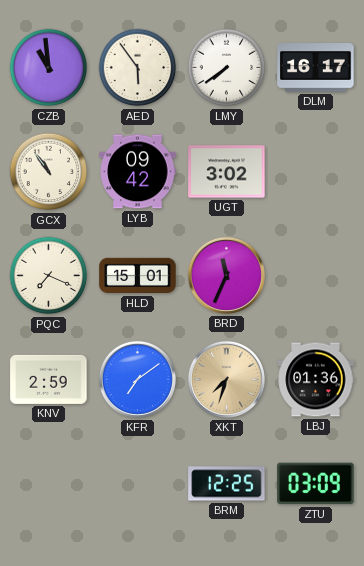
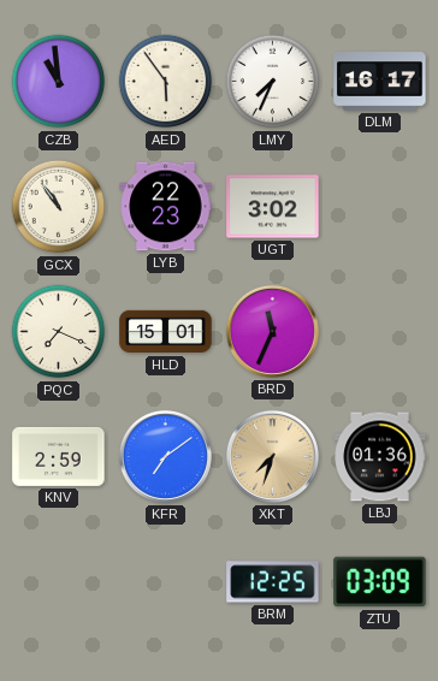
LMY: 7:39 -> 7:34 (273, 82)
LYB: 09:42 -> 22:23 (166, 207)
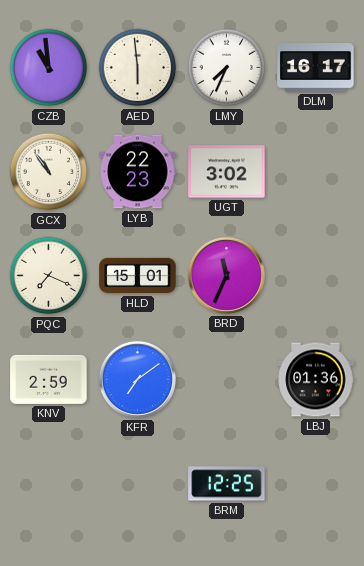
AED: 5:54 -> 5:59 (138, 68)
XKT: 7:33 -> none (272, 456)
ZTU: 03:09 -> none (380, 582)
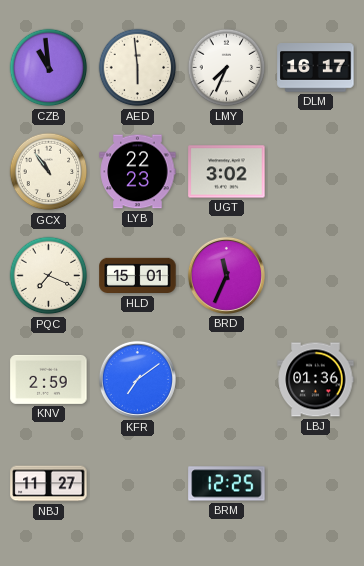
NBJ: none -> 11:27 (49, 484)
